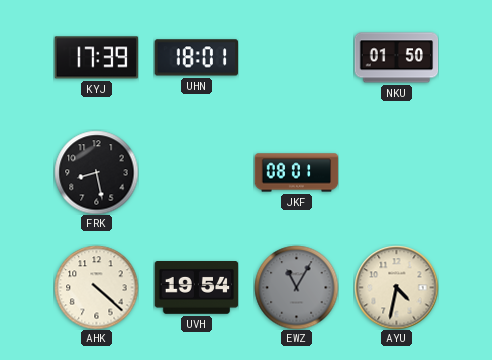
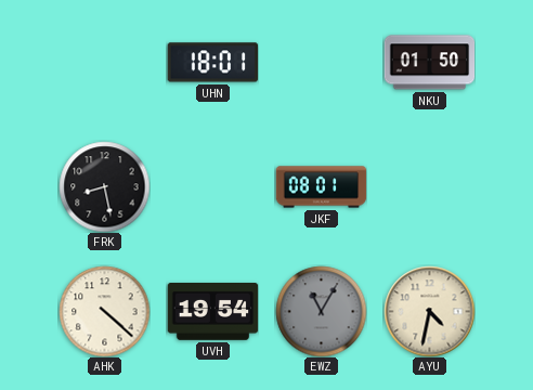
KYJ: 17:39 -> none (96, 58)
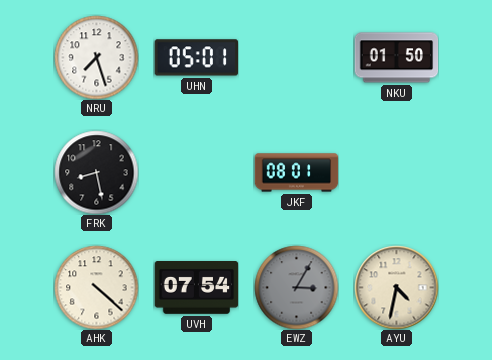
NRU: none -> 7:27 (96, 57)
UHN: 18:01 -> 05:01 (196, 58)
UVH: 19:54 -> 07:54 (196, 288)
EWZ: 11:05 -> 3:05 (296, 287)
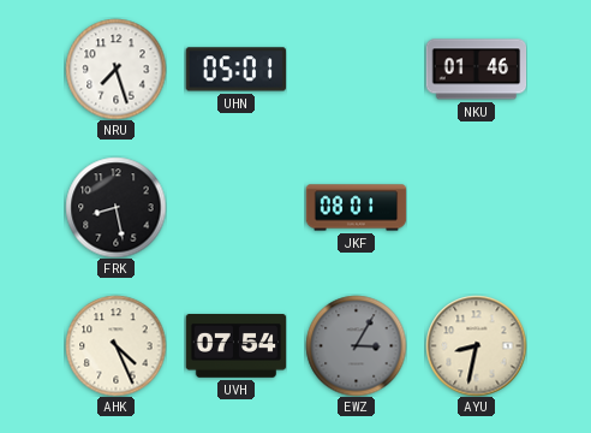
NKU: 01:50 -> 01:46 (476, 70)
AHK: 4:22 -> 4:26 (115, 345)
AYU: 4:32 -> 8:32 (476, 345)
